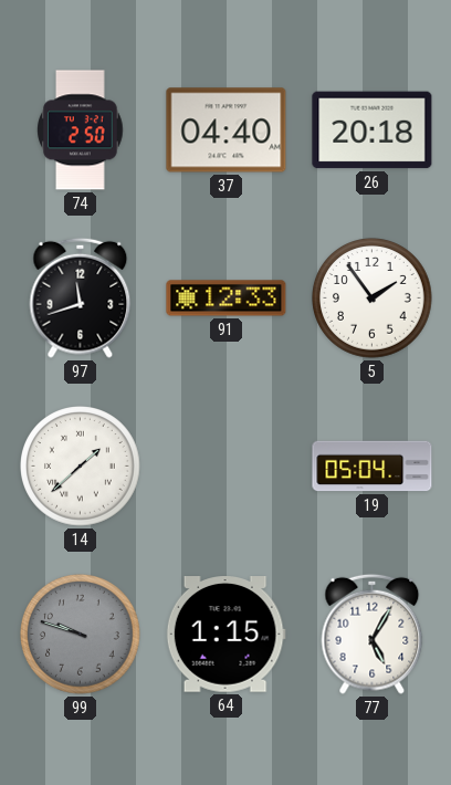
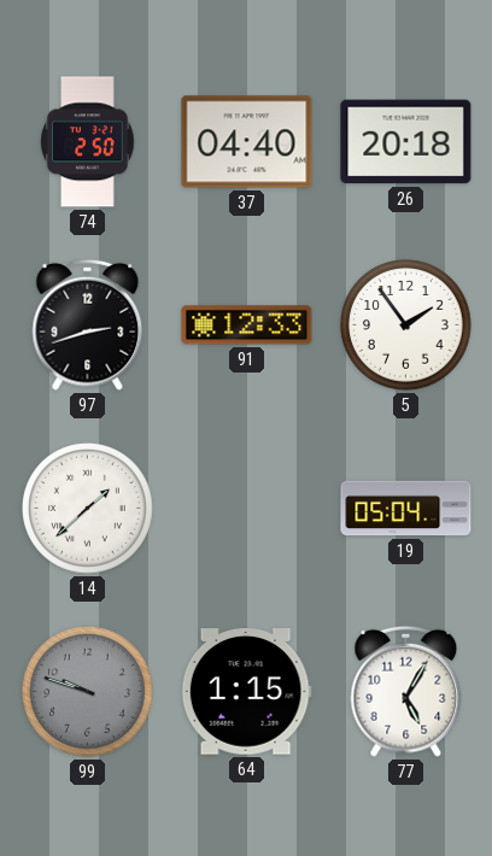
97: 11:42 -> 2:42 (88, 324)
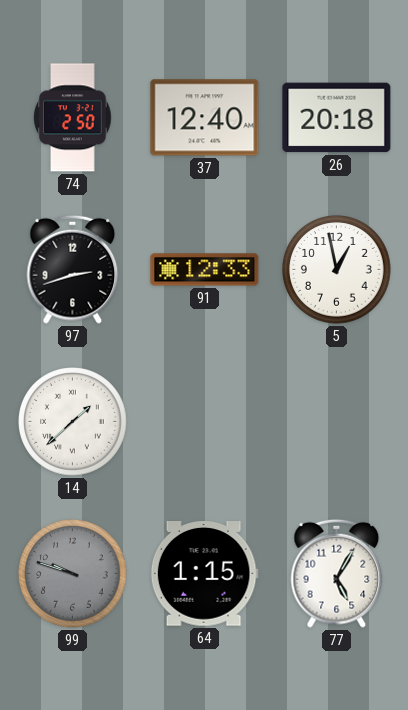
37: 04:40 -> 12:40 (205, 118)
5: 1:54 -> 12:58 (337, 270)
19: 05:04 -> none (406, 509)
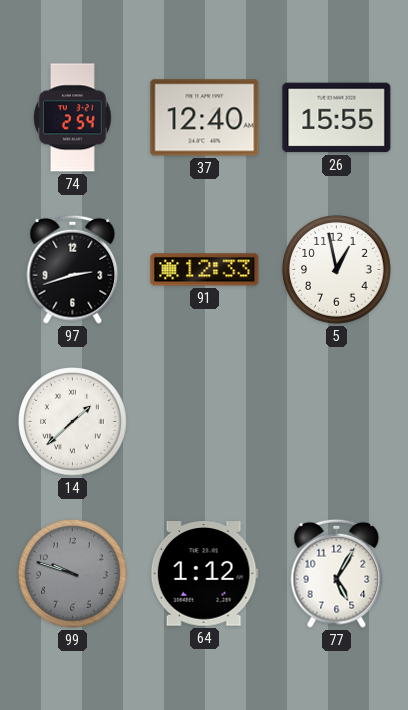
74: 2:50 -> 2:54 (73, 118)
26: 20:18 -> 15:55 (337, 118)
64: 1:15 -> 1:12 (204, 574)
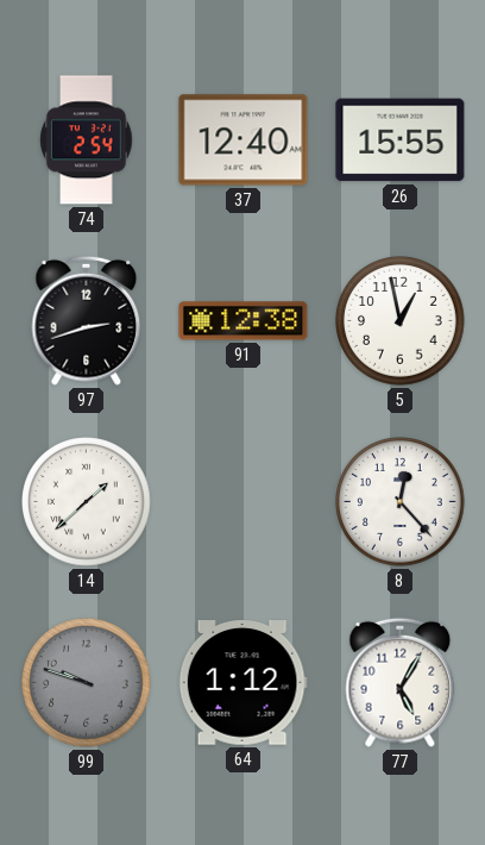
91: 12:33 -> 12:38 (244, 321)
8: none -> 12:23 (401, 502)
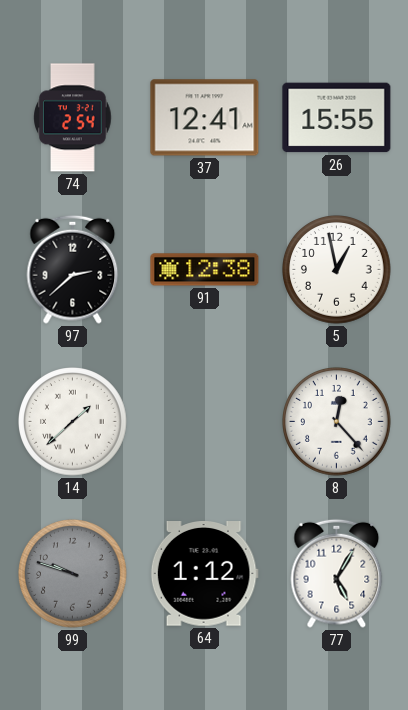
37: 12:40 -> 12:41 (205, 118)
97: 2:42 -> 2:38 (73, 269)
